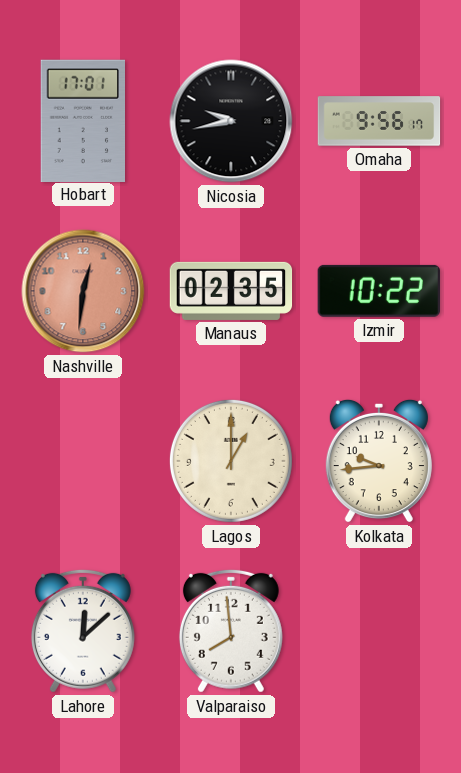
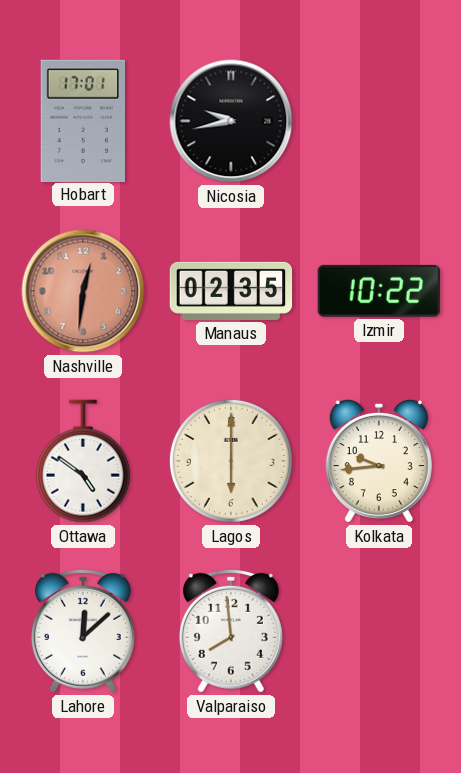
Omaha: 9:56 -> none (379, 121)
Ottawa: none -> 4:51 (83, 461)
Lagos: 1:00 -> 6:00 (231, 461)
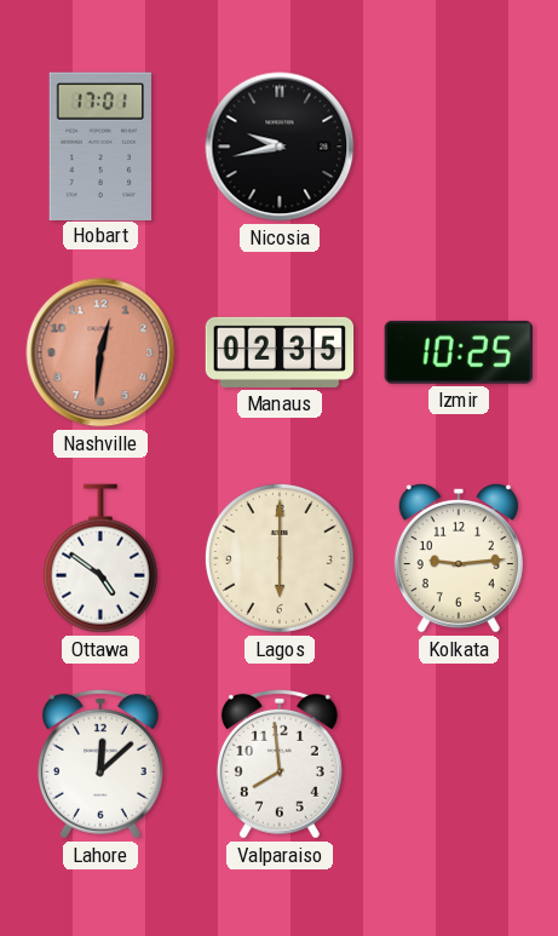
Izmir: 10:22 -> 10:25 (459, 352)
Kolkata: 9:44 -> 9:14 (459, 558)
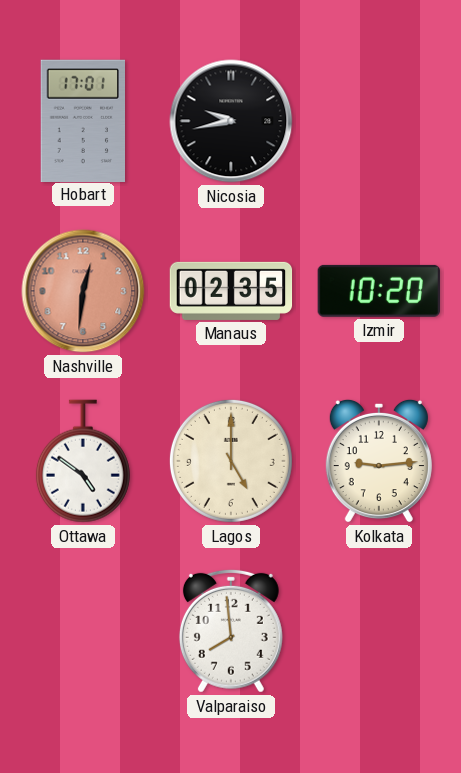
Izmir: 10:25 -> 10:20 (379, 291)
Lagos: 6:00 -> 5:00 (231, 461)
Lahore: 12:08 -> none (100, 764)
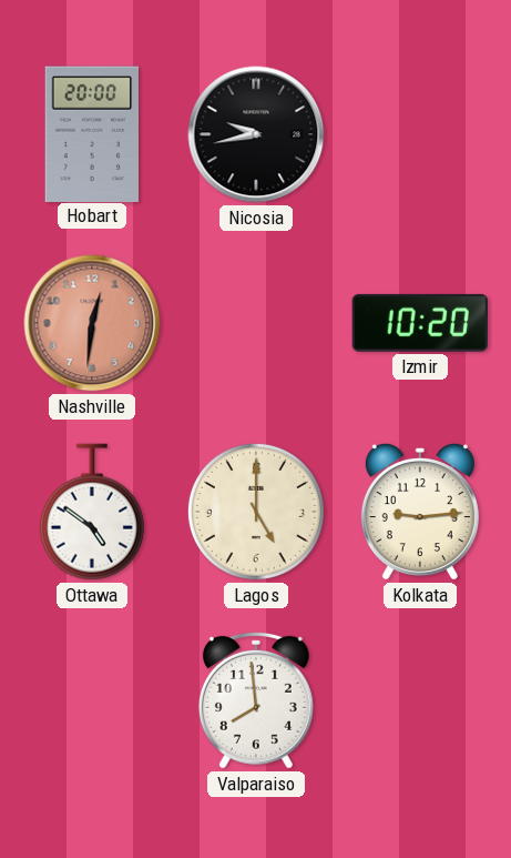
Hobart: 17:01 -> 20:00 (91, 133)
Manaus: 02:35 -> none (231, 291)
